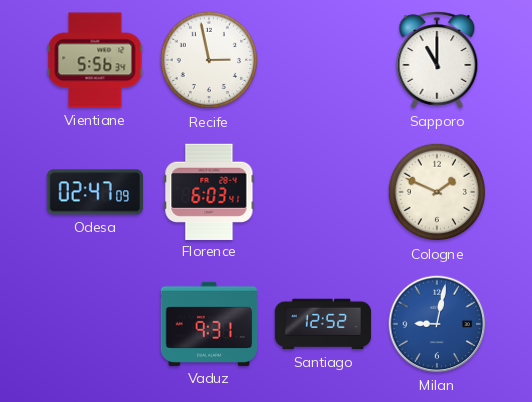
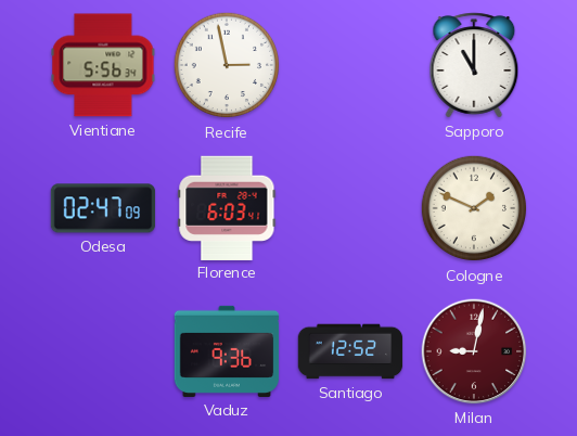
Vaduz: 9:31 -> 9:36 (227, 351)
Milan dial: blue -> burgundy (474, 351)
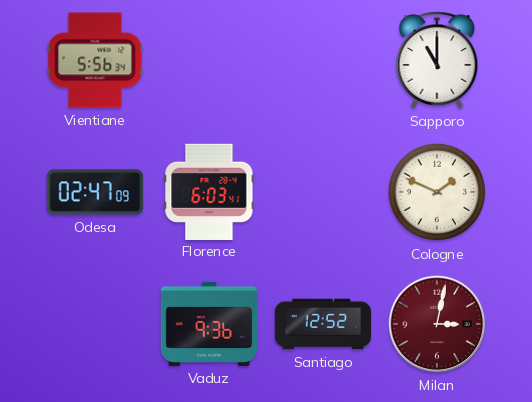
Recife: 2:58 -> none (227, 65)
Milan: 9:02 -> 3:02 (437, 324)
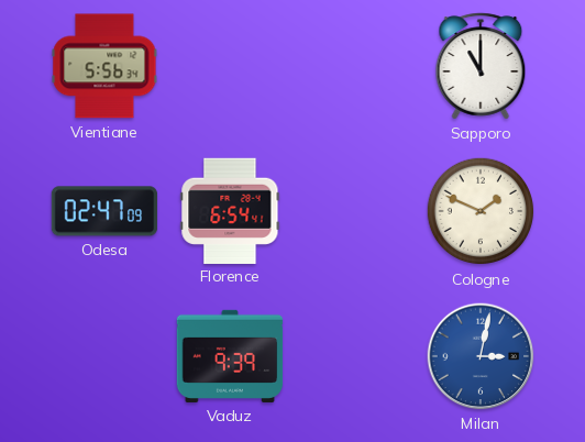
Florence: 6:03 -> 6:54 (230, 210)
Vaduz: 9:36 -> 9:39 (230, 356)
Santiago: 12:52 -> none (323, 324)
Milan dial: burgundy -> blue (481, 356)
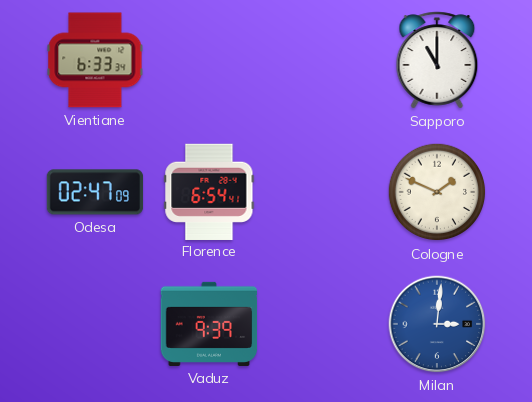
Vientiane: 5:56 -> 6:33 (95, 60)
Milan: 3:02 -> 3:01 (437, 324)
